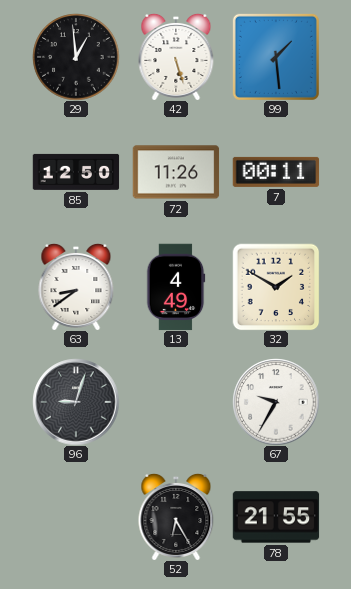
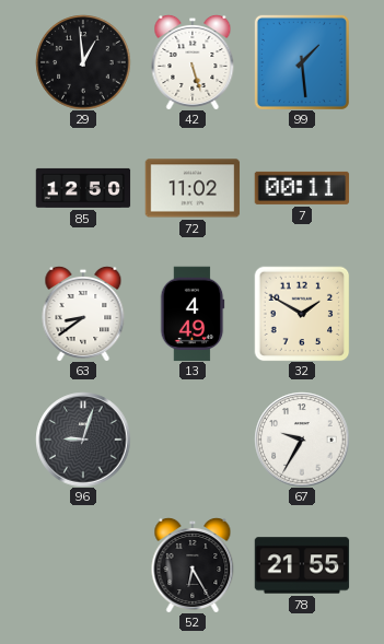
72: 11:26 -> 11:02 (193, 188)
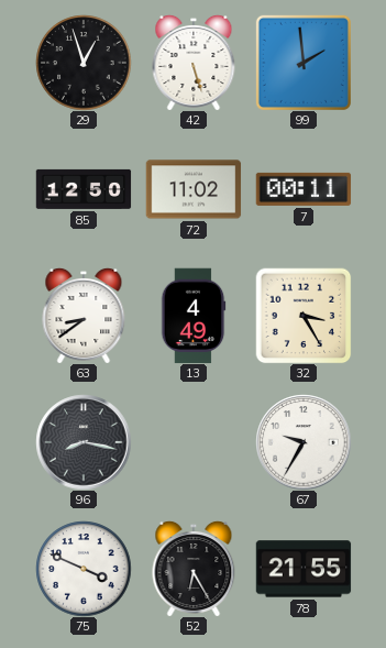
29: 12:59 -> 12:57 (84, 63)
99: 1:29 -> 1:59 (304, 63)
32: 1:50 -> 3:25 (304, 316)
96: 9:03 -> 8:17 (84, 442)
75: none -> 3:49 (84, 569)
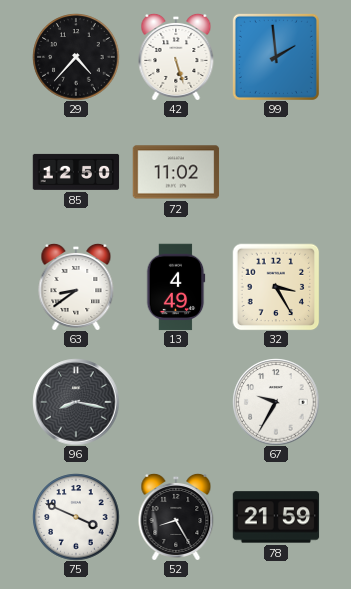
29: 12:57 -> 4:37 (76, 57)
7: 00:11 -> none (304, 189)
52: 6:25 -> 8:25 (176, 517)
78: 21:55 -> 21:59 (276, 517)
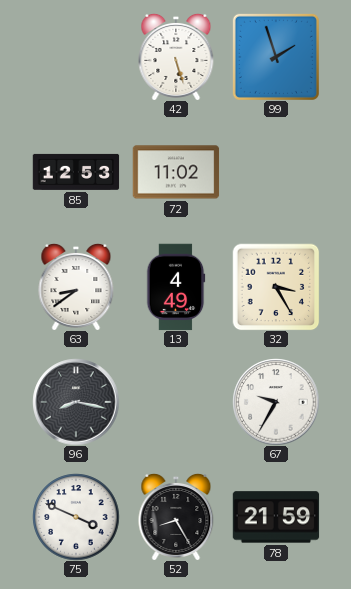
29: 4:37 -> none (76, 57)
99: 1:59 -> 1:57 (276, 57)
85: 12:50 -> 12:53 (76, 172)
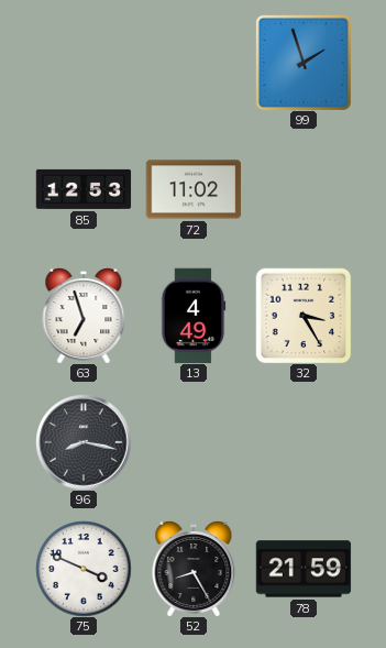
42: 5:27 -> none (176, 57)
63: 8:39 -> 6:57 (84, 316)
67: 9:35 -> none (276, 402)
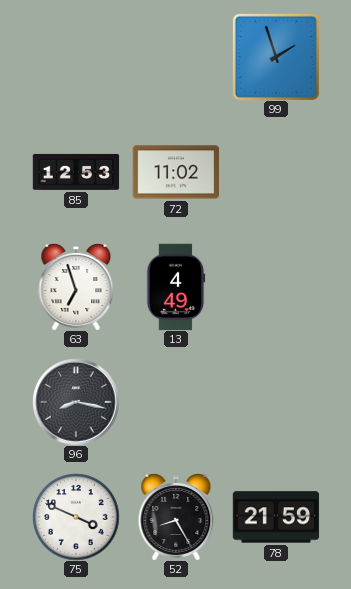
32: 3:25 -> none (304, 316)
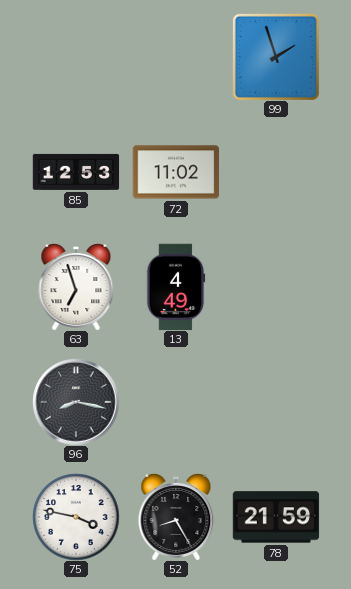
75: 3:49 -> 3:47 (76, 517)
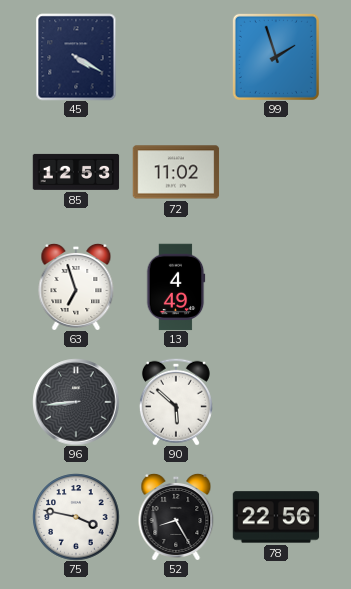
45: none -> 4:20 (76, 57)
96: 8:17 -> 8:44 (76, 402)
90: none -> 5:52 (176, 402)
78: 21:59 -> 22:56 (276, 517)
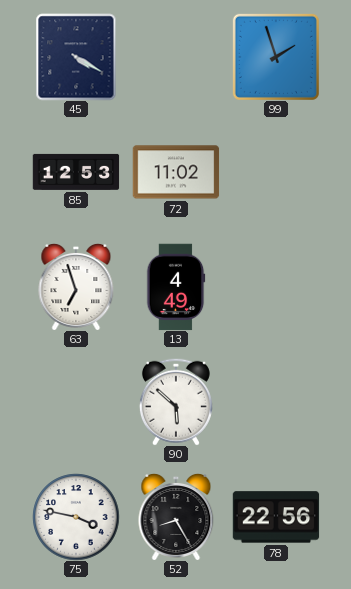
96: 8:44 -> none (76, 402)
